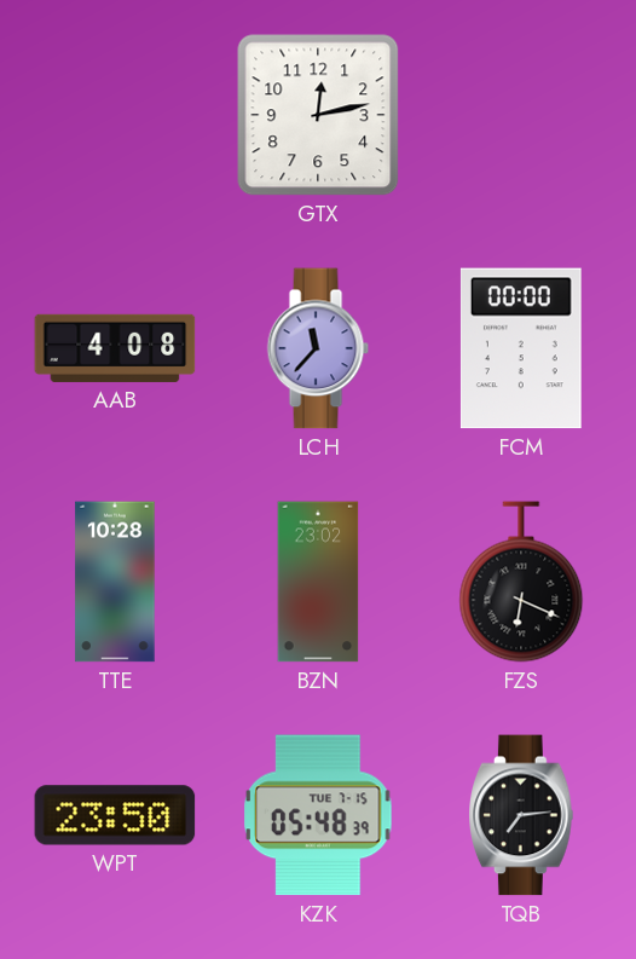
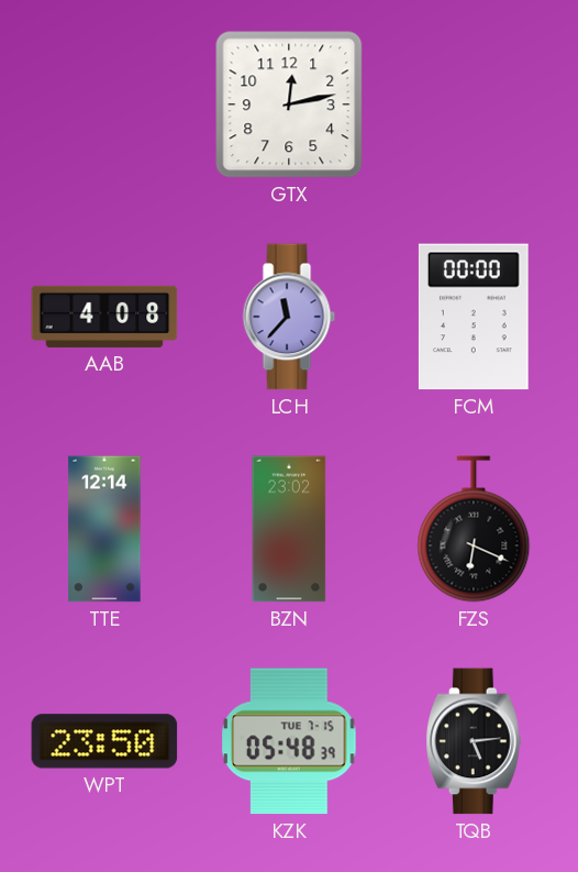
TTE: 10:28 -> 12:14 (104, 529)
TQB: 7:14 -> 5:14 (475, 741)
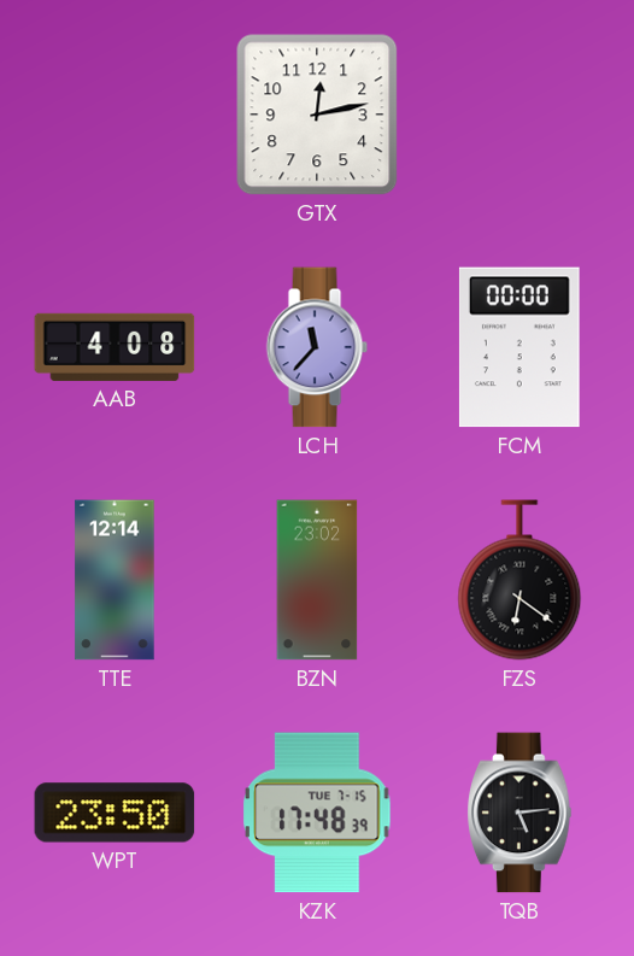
FZS: 6:19 -> 6:21 (519, 580)
KZK: 05:48 -> 17:48 (317, 813)
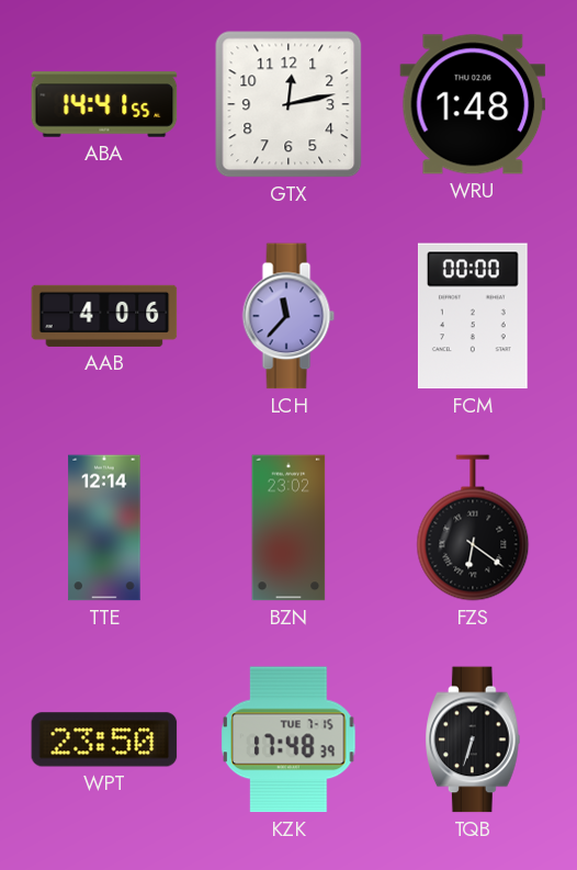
ABA: none -> 14:41 (104, 104)
WRU: none -> 1:48 (473, 104)
AAB: 4:08 -> 4:06 (104, 316)
TQB: 5:14 -> 6:33 (474, 739)
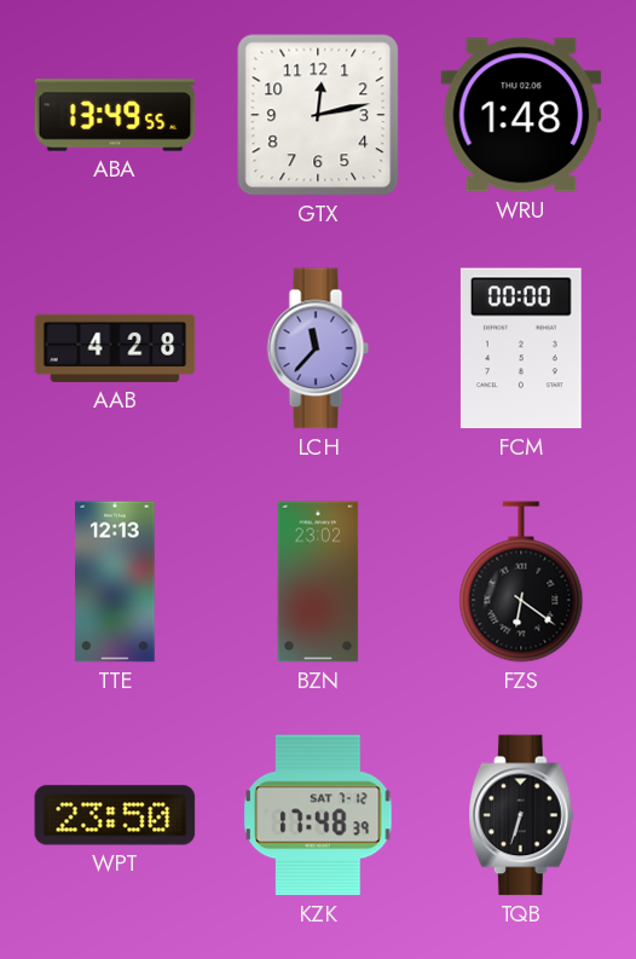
ABA: 14:41 -> 13:49 (115, 115)
AAB: 4:06 -> 4:28 (115, 348)
TTE: 12:14 -> 12:13 (115, 582)
KZK date: TUE 7-15 -> SAT 7-12 (318, 815)
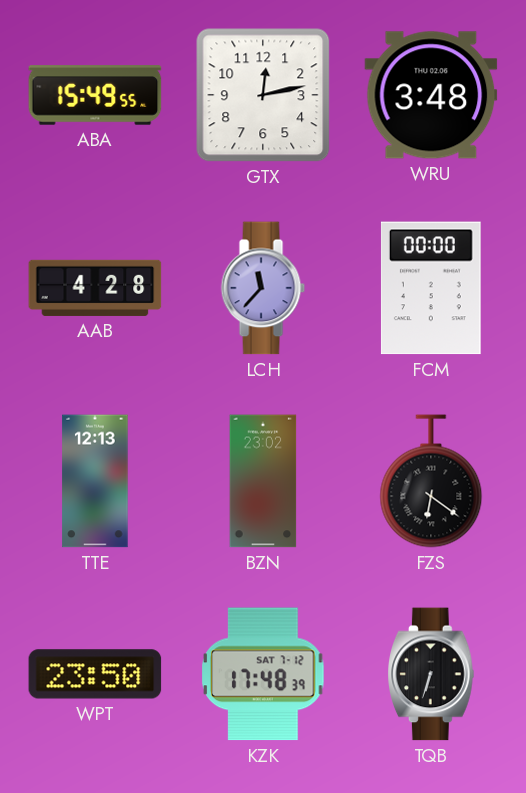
ABA: 13:49 -> 15:49 (95, 95)
WRU: 1:48 -> 3:48 (431, 95)
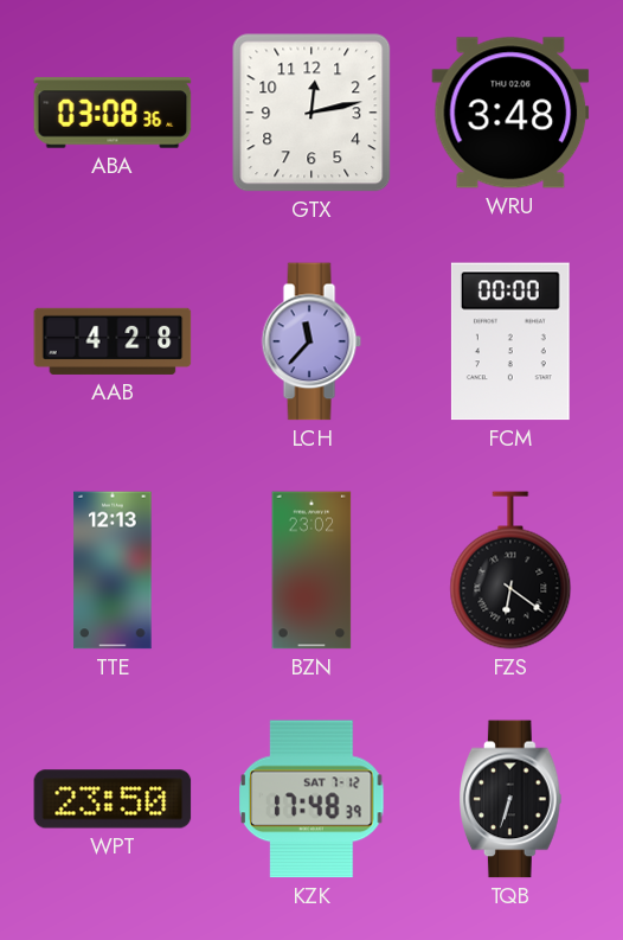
ABA: 15:49 -> 03:08 (113, 113)
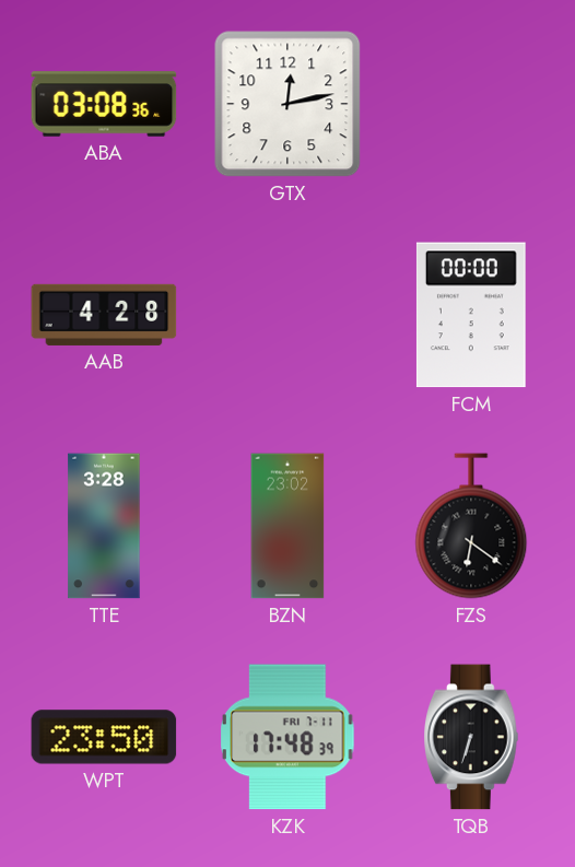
WRU: 3:48 -> none (510, 113)
LCH: 11:37 -> none (311, 341)
TTE: 12:13 -> 3:28 (104, 526)
KZK date: SAT 7-12 -> FRI 7-11 (287, 737)
